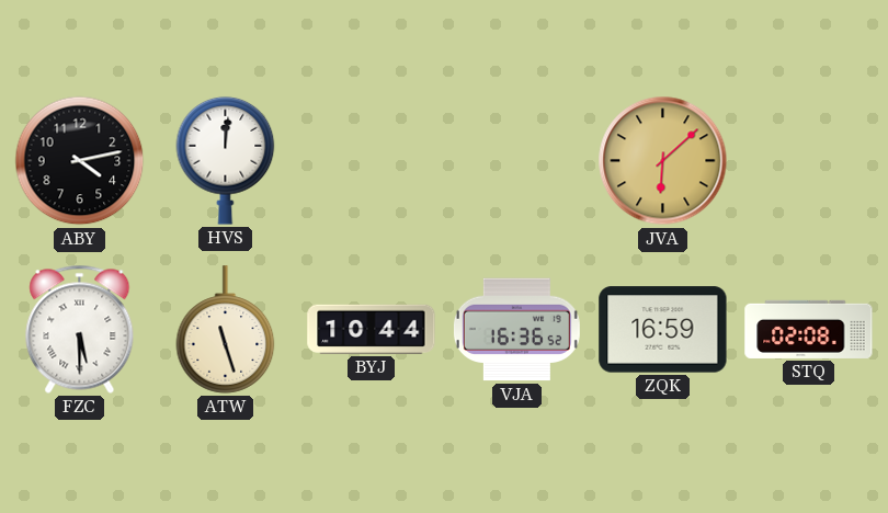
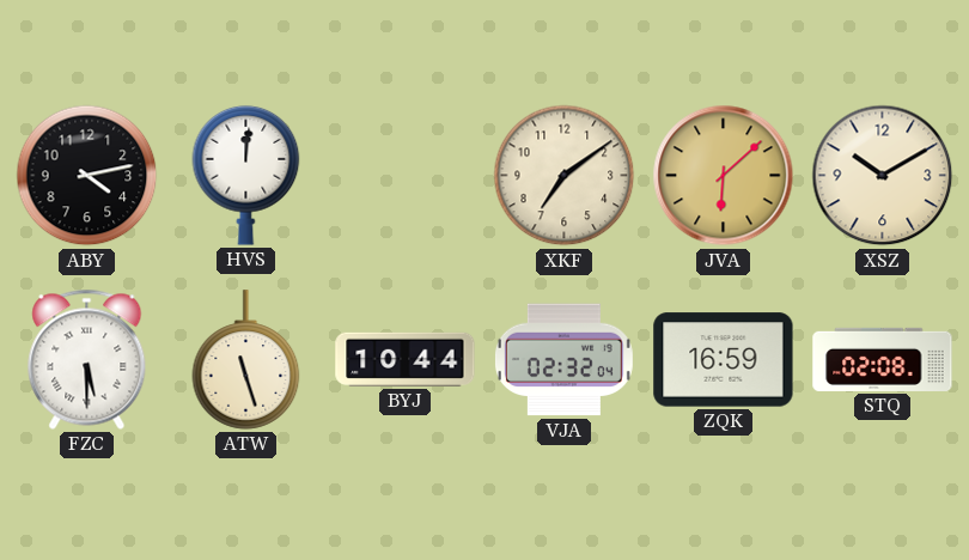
XKF: none -> 7:09 (565, 176)
XSZ: none -> 10:10 (883, 176)
VJA: 16:36 -> 02:32 (563, 360)
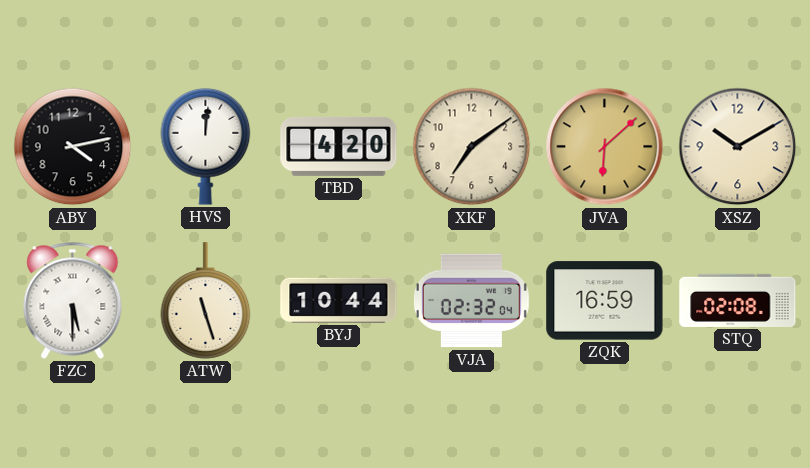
TBD: none -> 4:20 (339, 146)
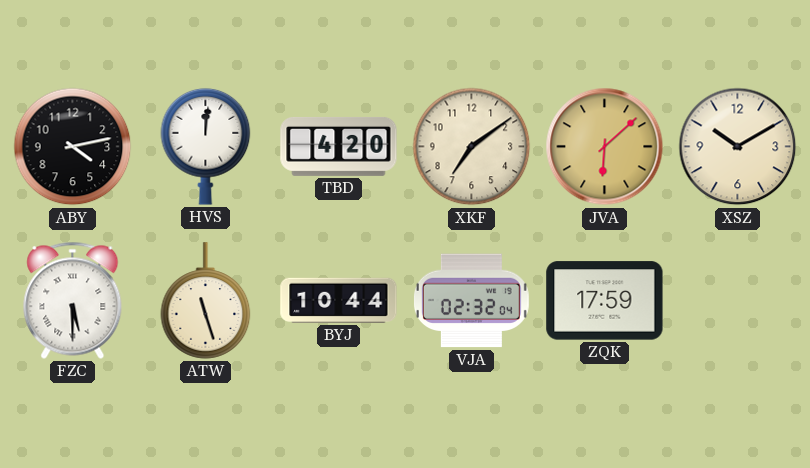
ZQK: 16:59 -> 17:59 (605, 301)
STQ: 02:08 -> none (738, 300)
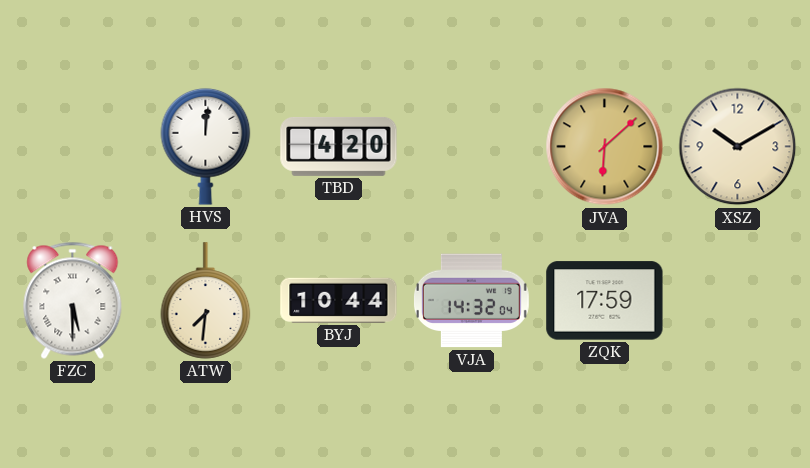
ABY: 4:13 -> none (73, 147)
XKF: 7:09 -> none (472, 147)
ATW: 11:27 -> 7:31 (206, 301)
VJA: 02:32 -> 14:32 (471, 301)
